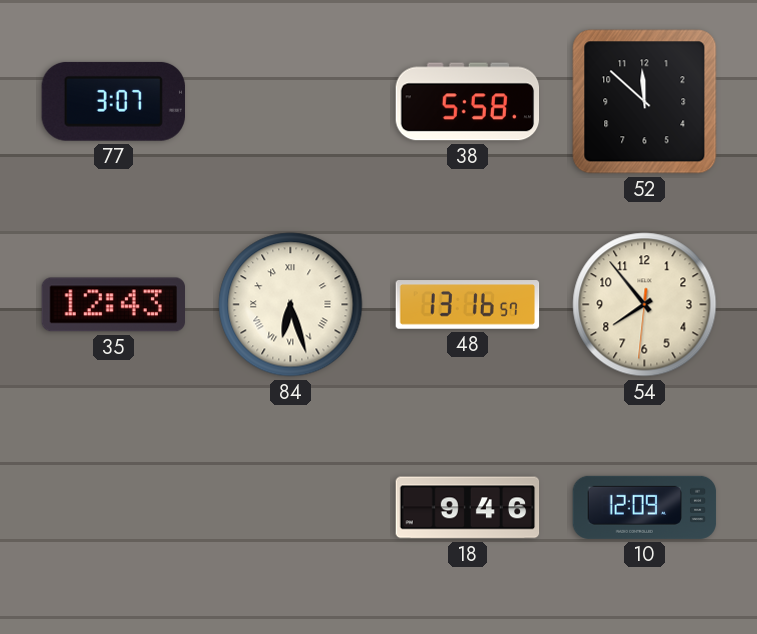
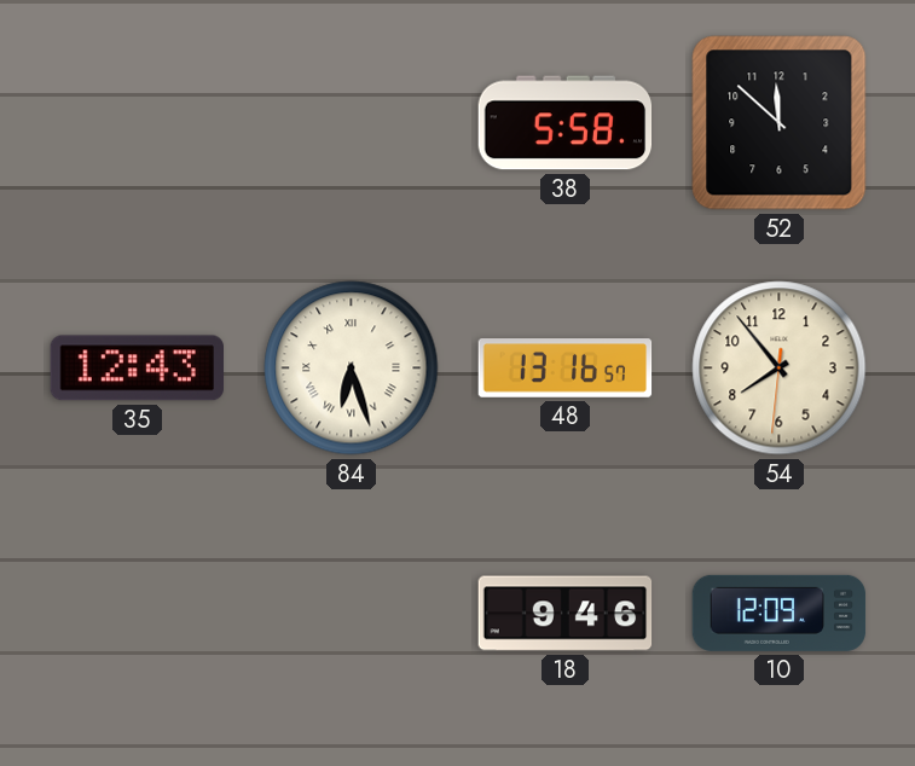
77: 3:07 -> none (113, 101)
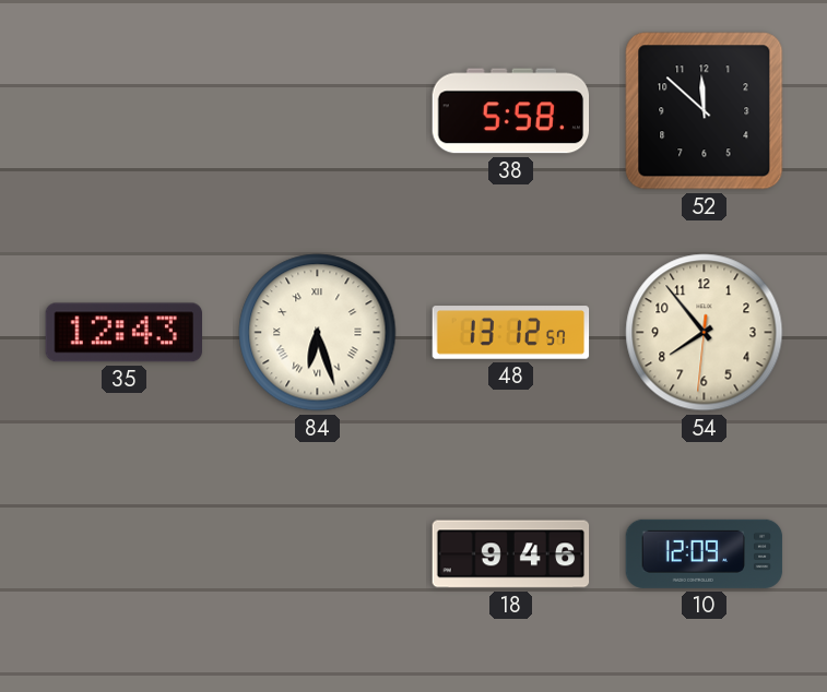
48: 13:16 -> 13:12 (511, 333)
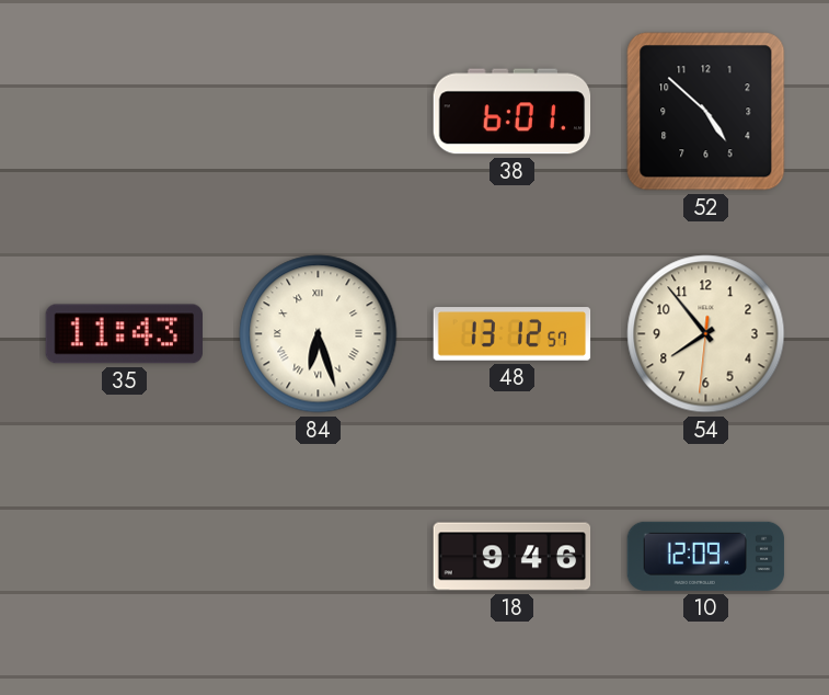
38: 5:58 -> 6:01 (513, 112)
52: 11:52 -> 4:52 (706, 112)
35: 12:43 -> 11:43 (124, 334)
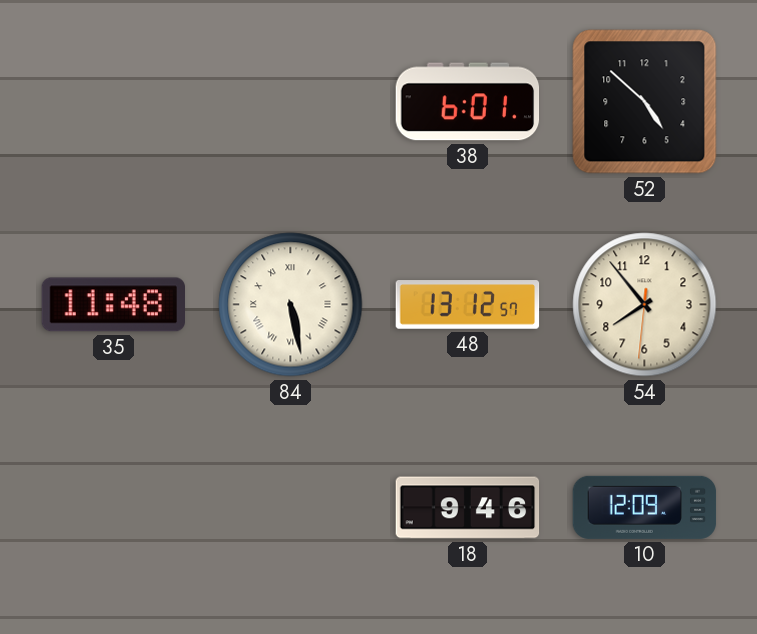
35: 11:43 -> 11:48 (113, 305)
84: 6:27 -> 5:28 (291, 305)
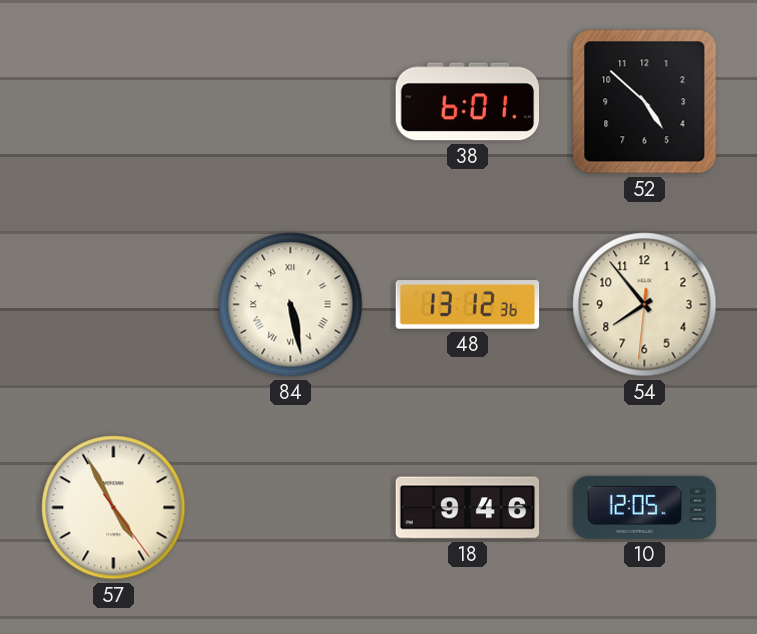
35: 11:48 -> none (113, 305)
48: 13:12:57 -> 13:12:36 (468, 305)
57: none -> 4:55 (114, 508)
10: 12:09 -> 12:05 (645, 507)
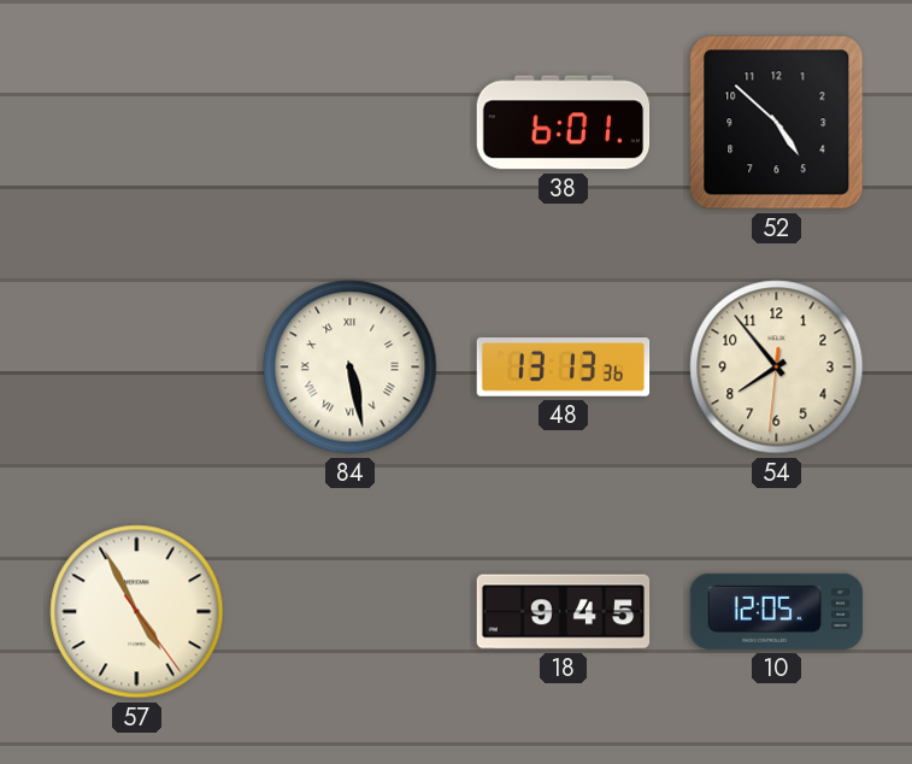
48: 13:12 -> 13:13 (564, 368)
18: 9:46 -> 9:45 (564, 612)
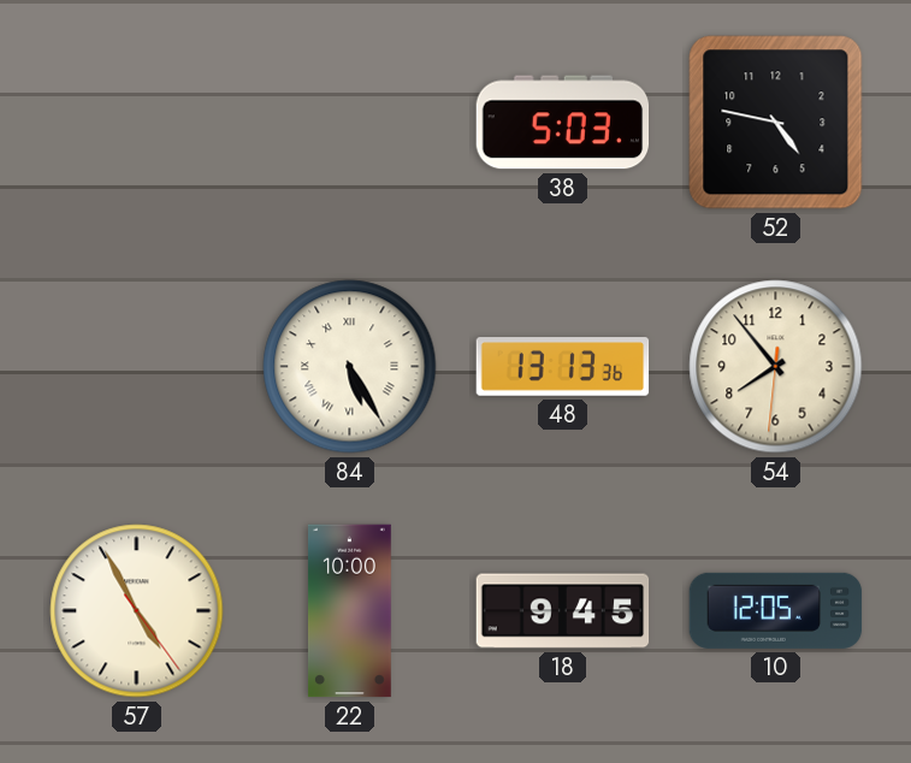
38: 6:01 -> 5:03 (563, 123)
52: 4:52 -> 4:47 (776, 123)
84: 5:28 -> 5:25 (350, 367)
22: none -> 10:00 (349, 611)
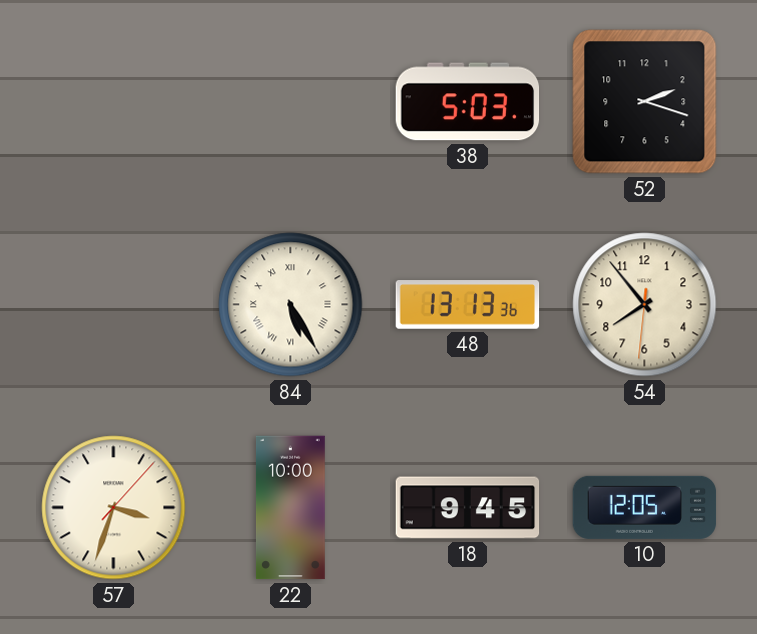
52: 4:47 -> 2:18 (645, 102)
57: 4:55 -> 3:33 (114, 508)
